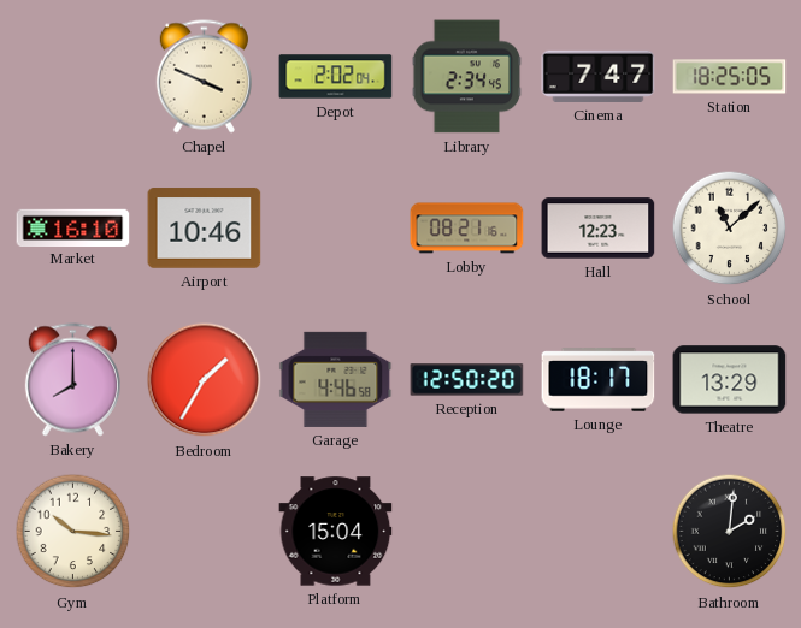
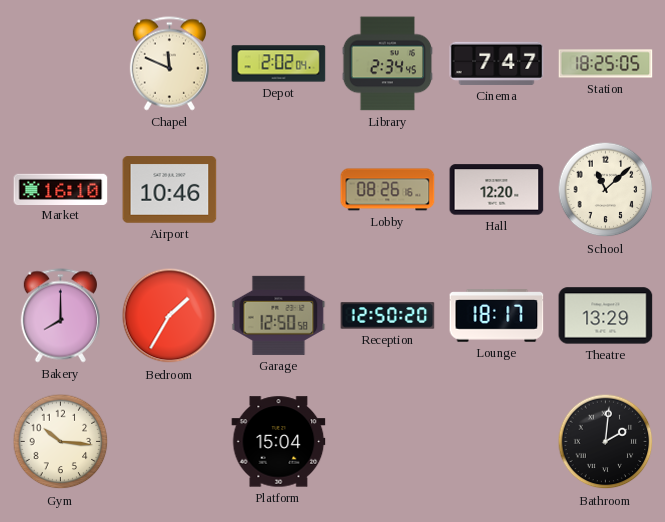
Chapel: 3:49 -> 11:49 (169, 64)
Lobby: 08:21 -> 08:26 (388, 190)
Hall: 12:23 -> 12:20 (497, 190)
Garage: 4:46 -> 12:50 (279, 315)
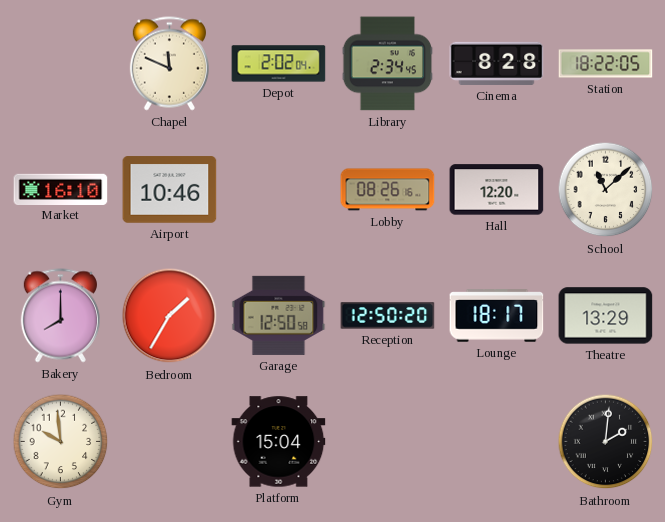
Cinema: 7:47 -> 8:28 (497, 63)
Station: 18:25 -> 18:22 (606, 64)
Gym: 10:16 -> 9:59 (61, 442)
